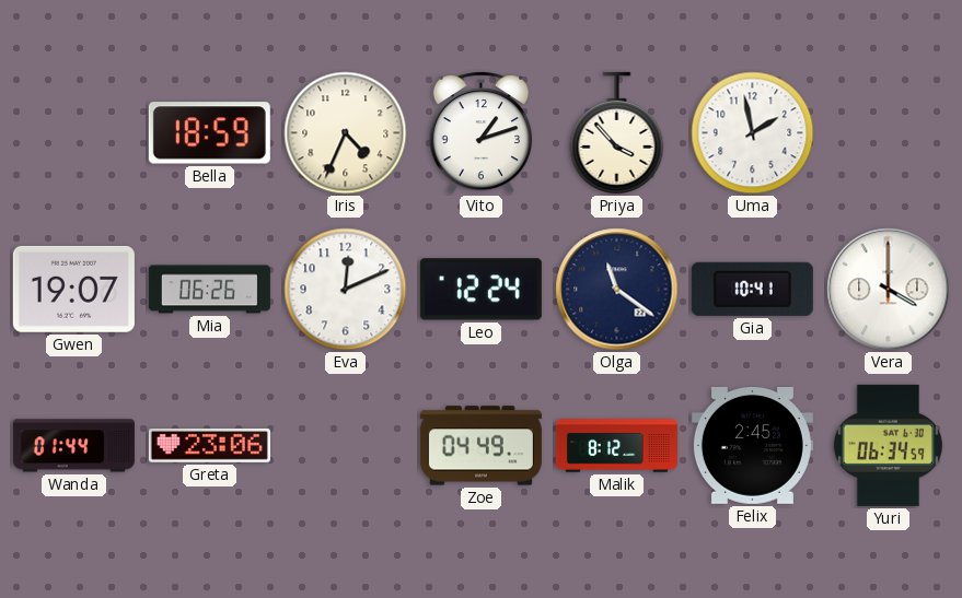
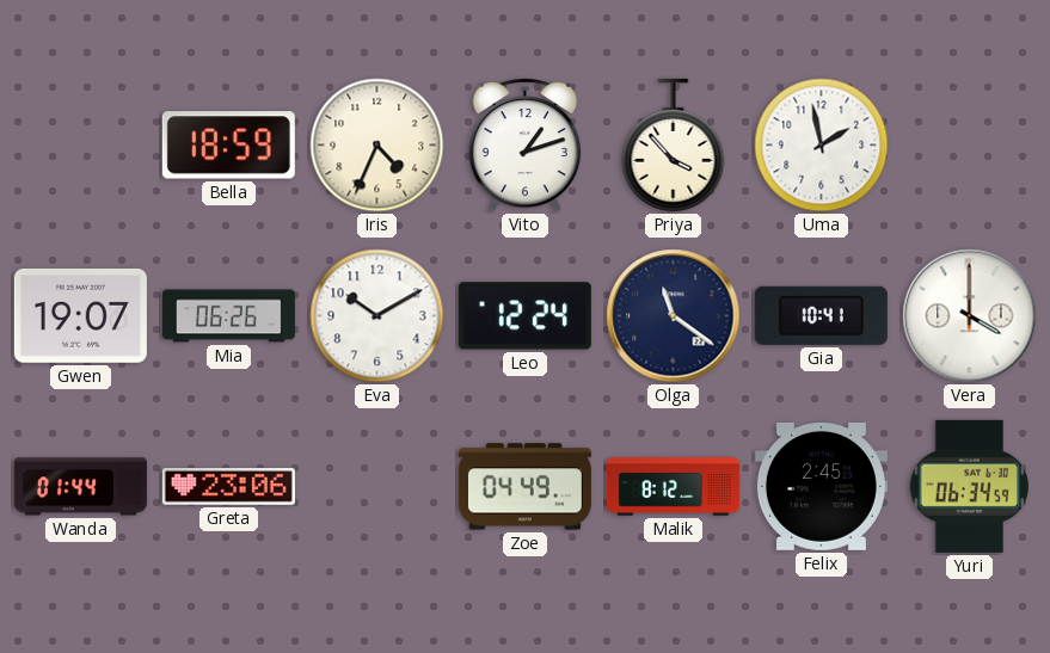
Eva: 12:11 -> 10:10 (377, 316)
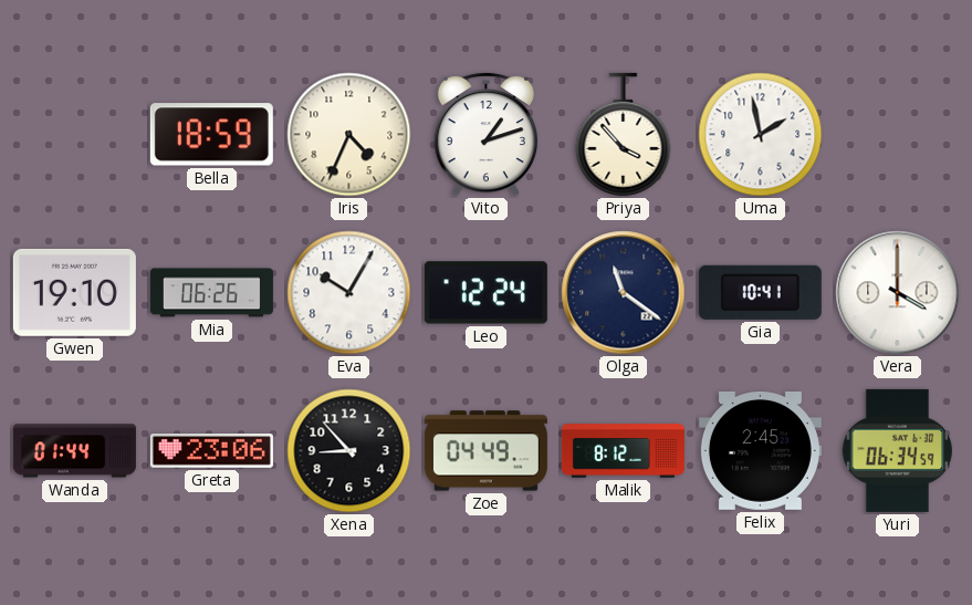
Gwen: 19:07 -> 19:10 (74, 292)
Eva: 10:10 -> 10:05 (349, 293)
Xena: none -> 8:53 (349, 451)
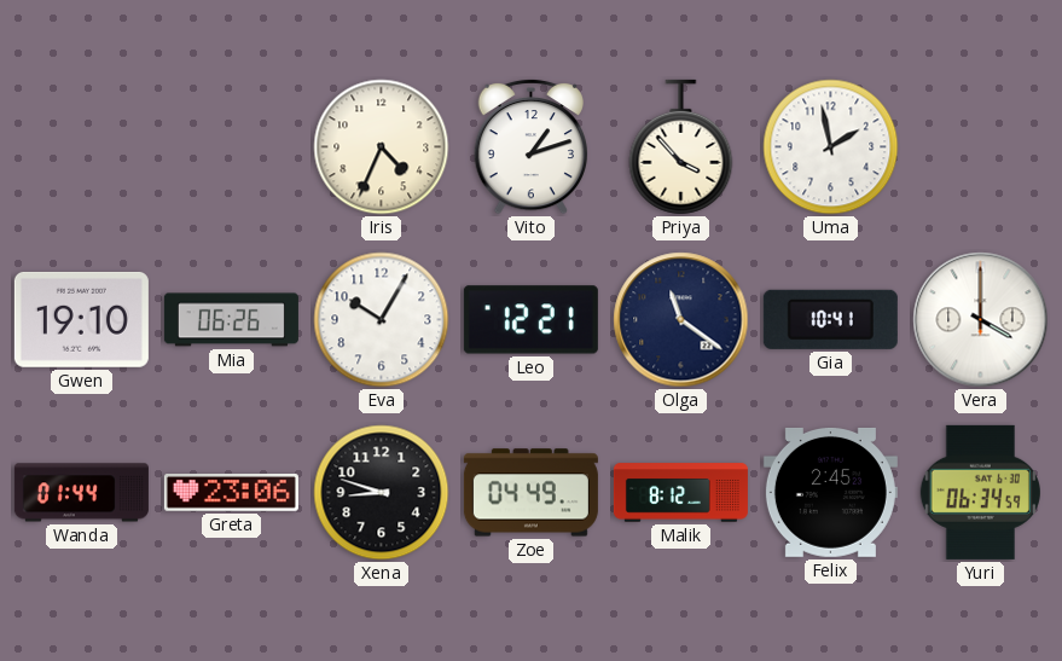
Bella: 18:59 -> none (211, 135)
Leo: 12:24 -> 12:21 (530, 320)
Xena: 8:53 -> 8:48 (382, 493)
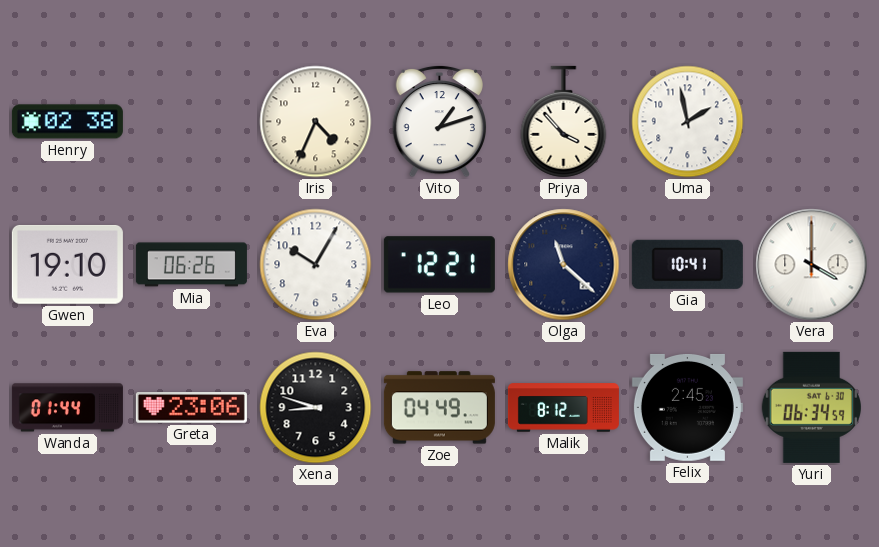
Henry: none -> 02:38 (67, 122)
Olga: 11:21 -> 11:22 (564, 265)
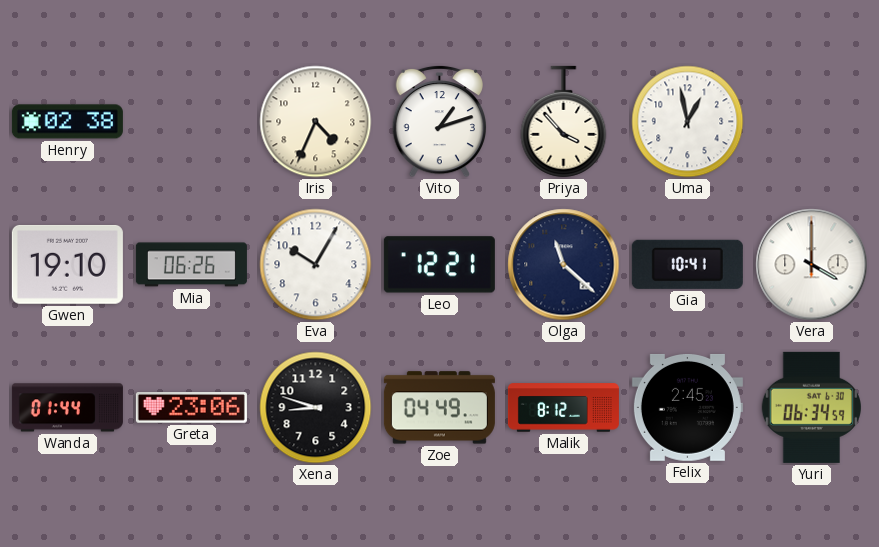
Uma: 1:58 -> 12:58 (688, 122)
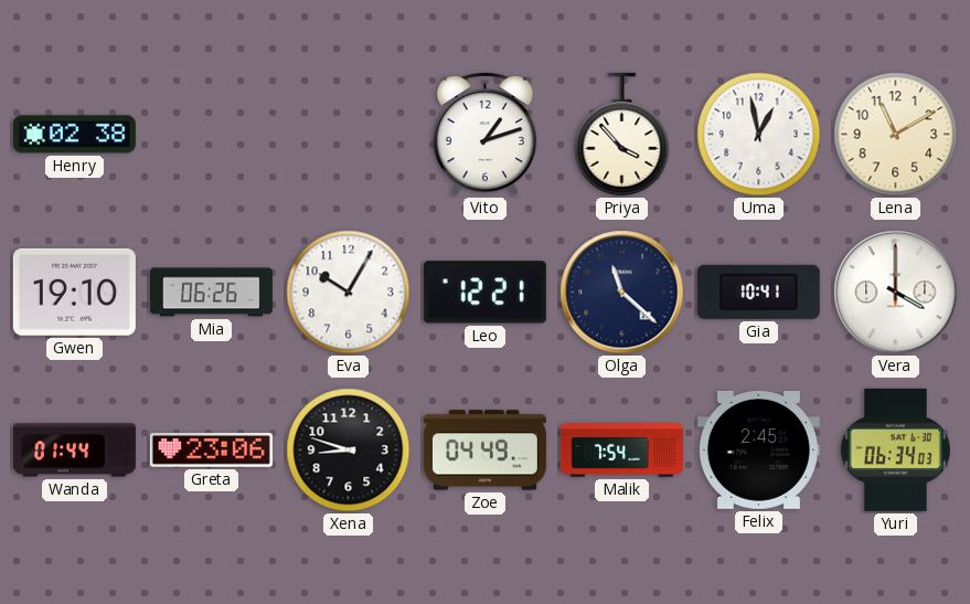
Iris: 4:34 -> none (316, 122)
Lena: none -> 11:10 (896, 135)
Malik: 8:12 -> 7:54 (621, 451)
Yuri: 06:34:59 -> 06:34:03 (895, 449)
